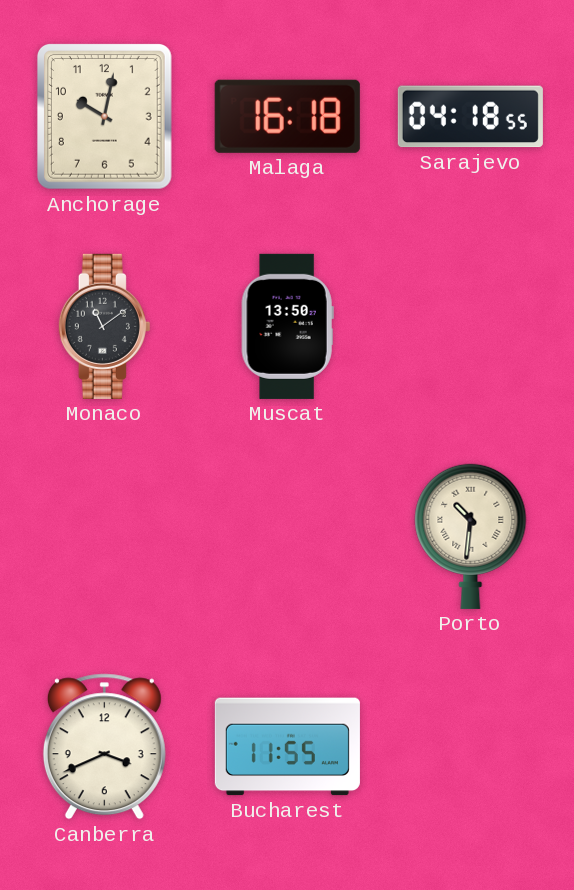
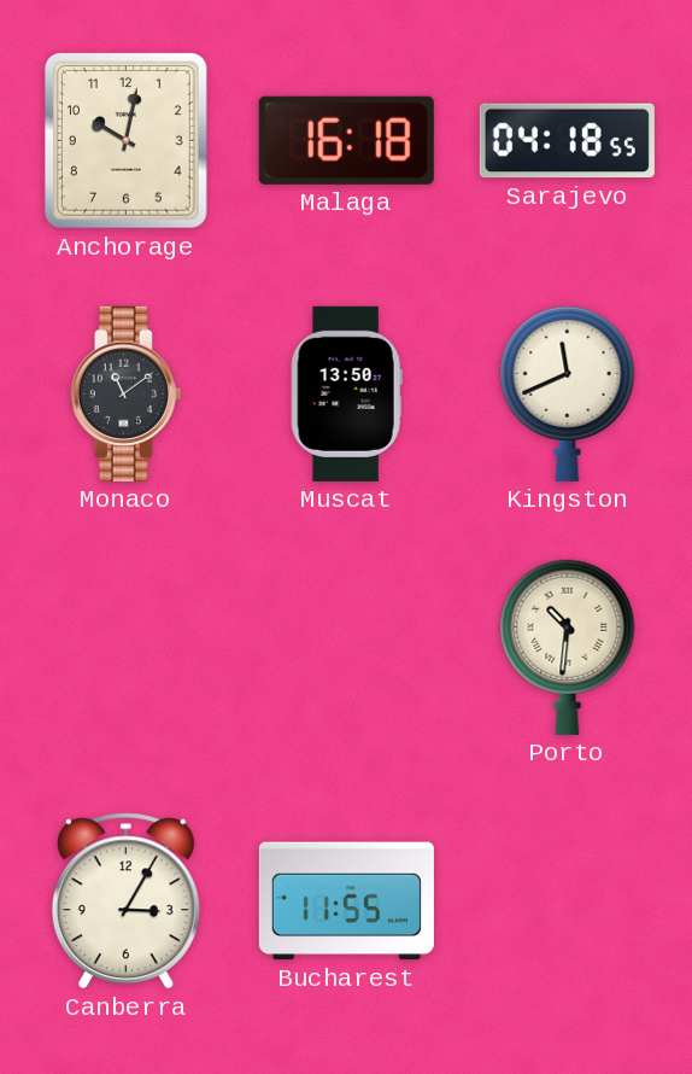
Kingston: none -> 11:41 (568, 393)
Canberra: 3:41 -> 3:05 (125, 901)
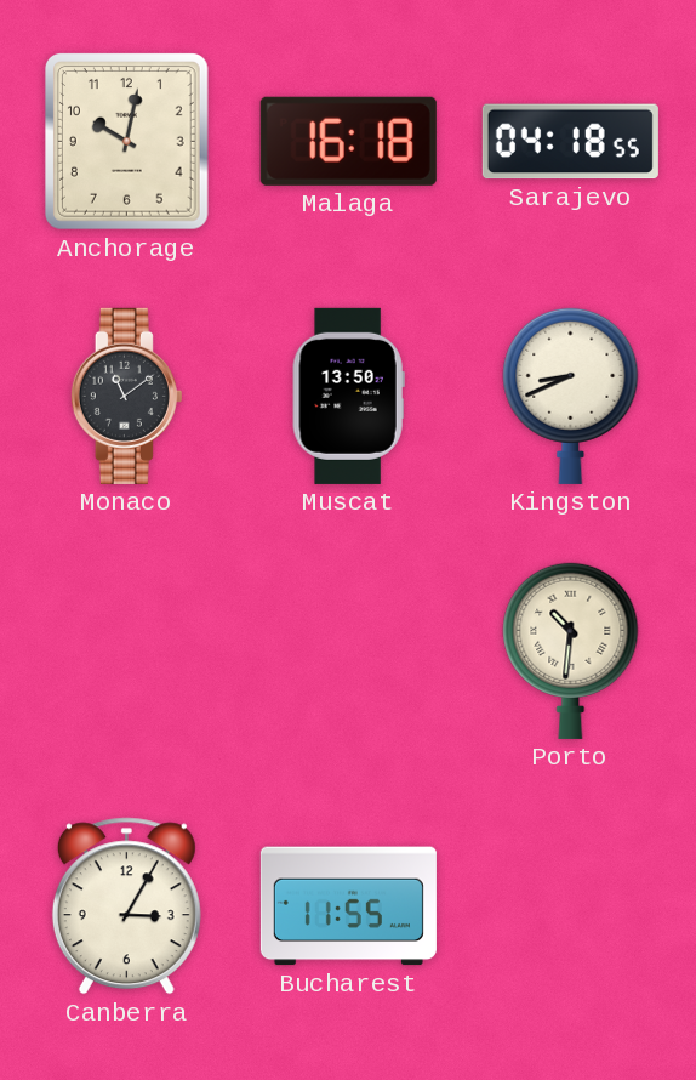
Kingston: 11:41 -> 8:41 (571, 396)
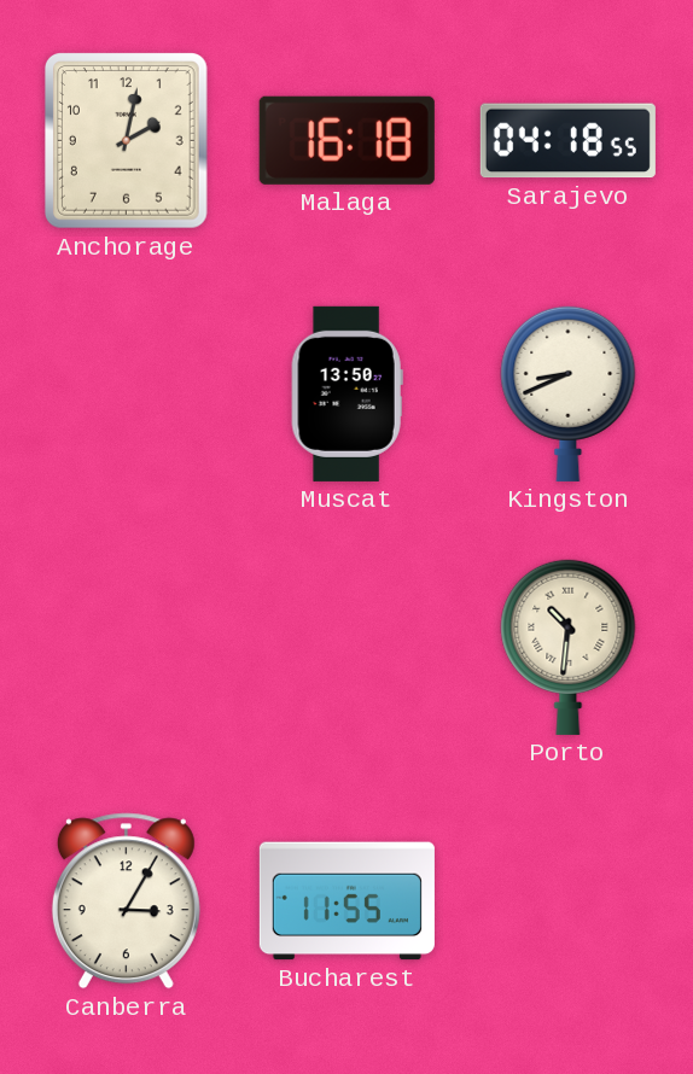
Anchorage: 10:02 -> 2:02 (126, 141)
Monaco: 11:09 -> none (126, 396)
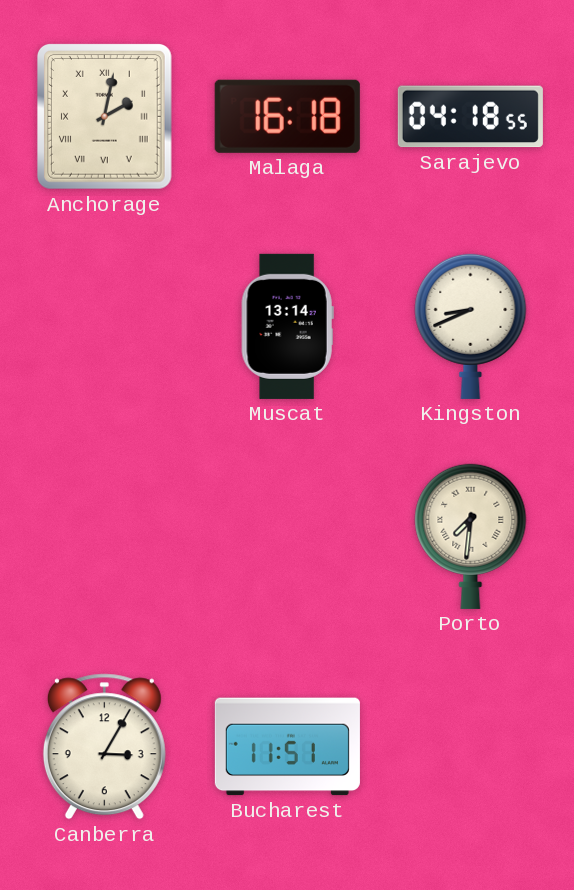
Anchorage numerals: Arabic -> Roman (104, 117)
Muscat: 13:50 -> 13:14 (287, 326)
Porto: 10:31 -> 7:31 (471, 536)
Bucharest: 11:55 -> 11:51 (287, 747)
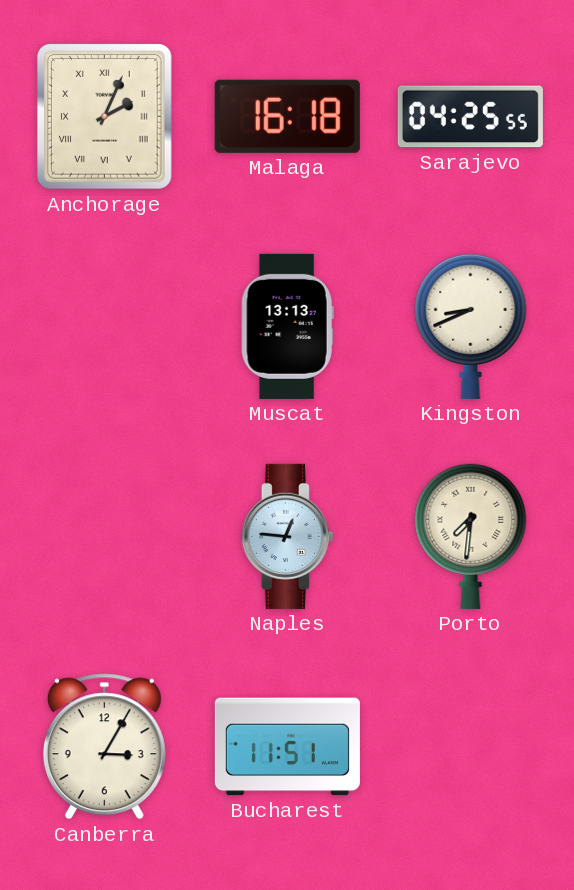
Anchorage: 2:02 -> 2:04 (104, 117)
Sarajevo: 04:18 -> 04:25 (470, 117)
Muscat: 13:14 -> 13:13 (287, 326)
Naples: none -> 12:46 (287, 536)
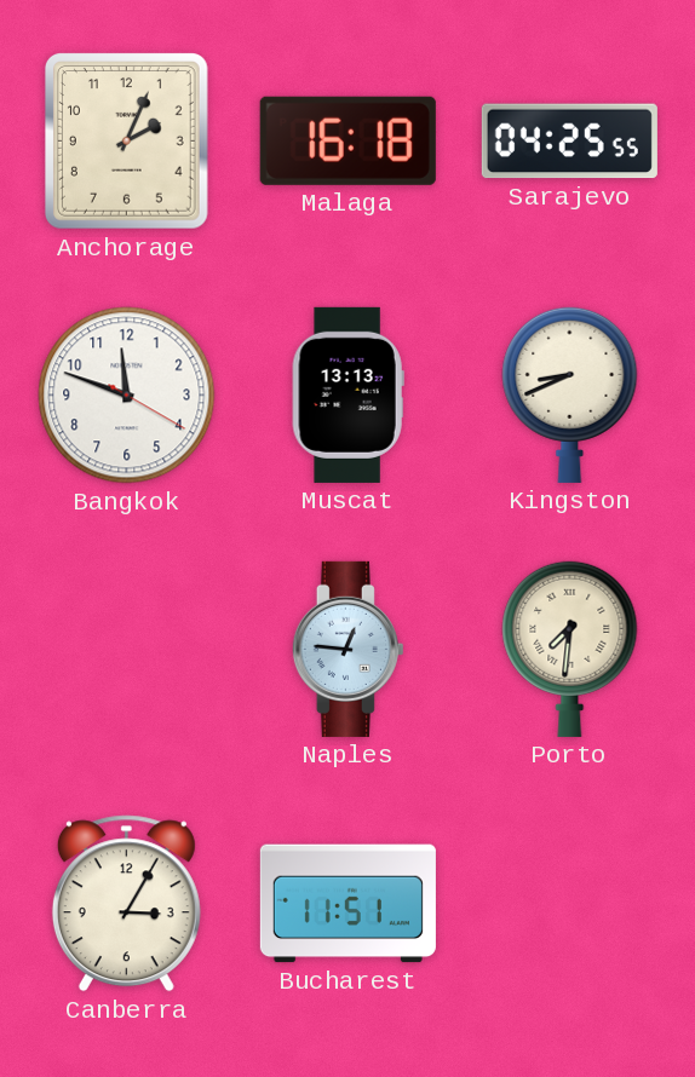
Anchorage numerals: Roman -> Arabic (126, 142)
Bangkok: none -> 11:48 (127, 396)
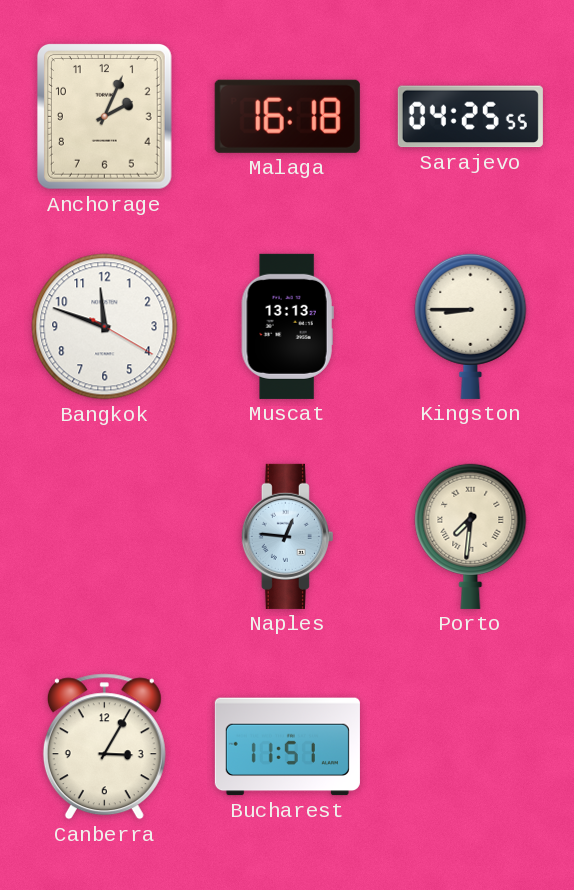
Kingston: 8:41 -> 8:45 (471, 326)
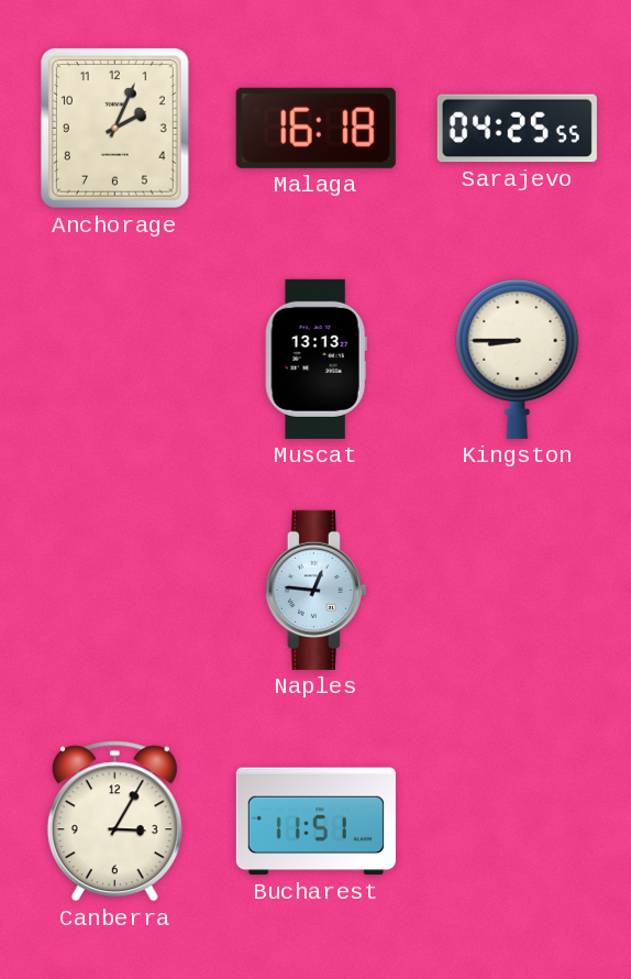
Bangkok: 11:48 -> none (105, 327)
Porto: 7:31 -> none (471, 536)
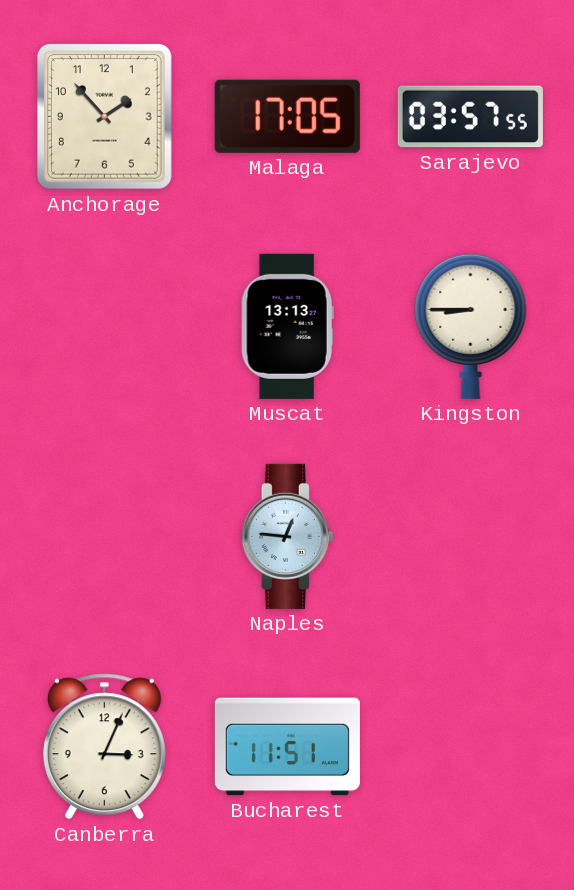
Anchorage: 2:04 -> 1:53 (104, 117)
Malaga: 16:18 -> 17:05 (287, 116)
Sarajevo: 04:25 -> 03:57 (470, 117)
Canberra: 3:05 -> 3:04 (104, 747)
